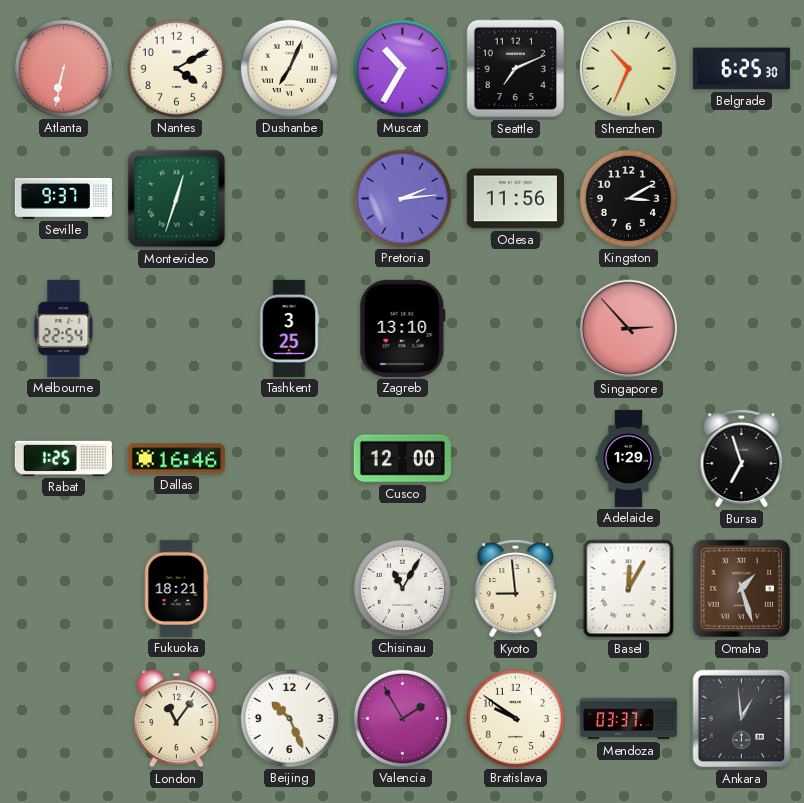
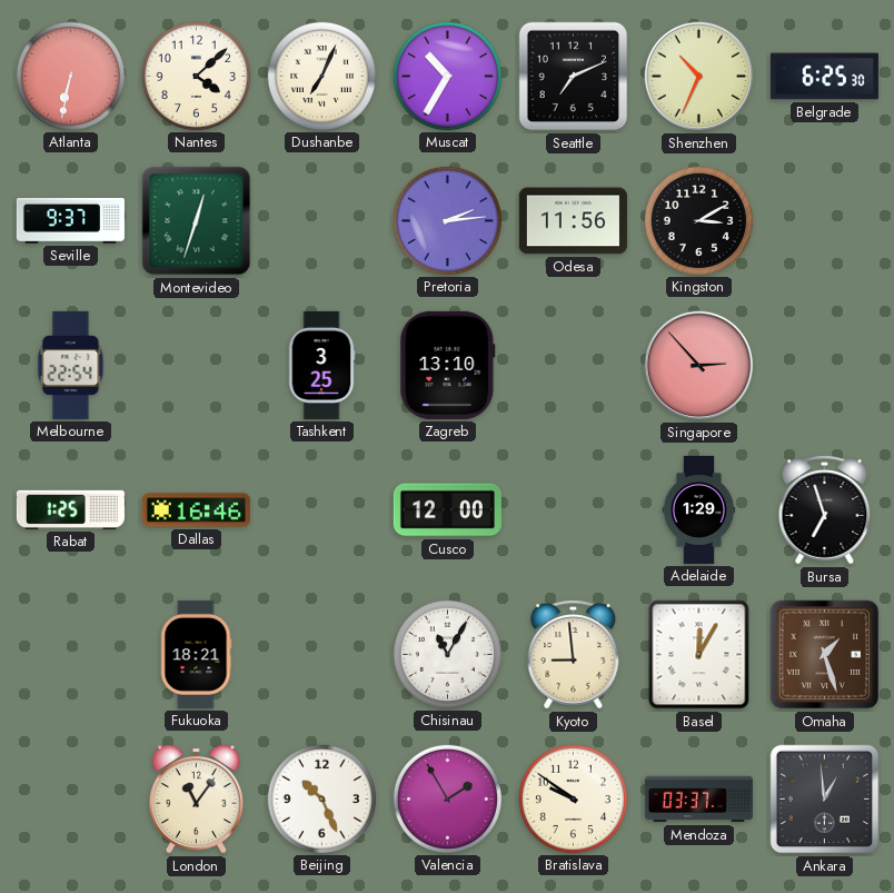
Nantes: 4:10 -> 4:08 (196, 76)
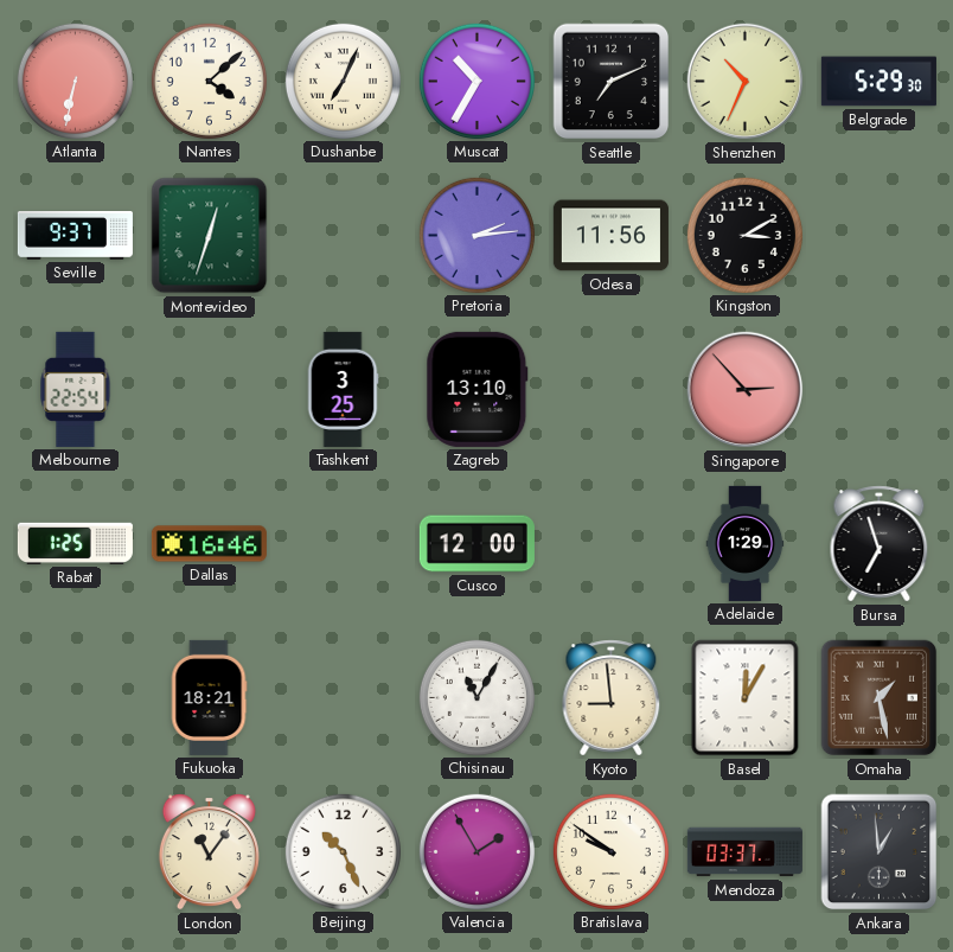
Belgrade: 6:25 -> 5:29 (878, 82)
Omaha: 1:27 -> 1:28 (880, 698)
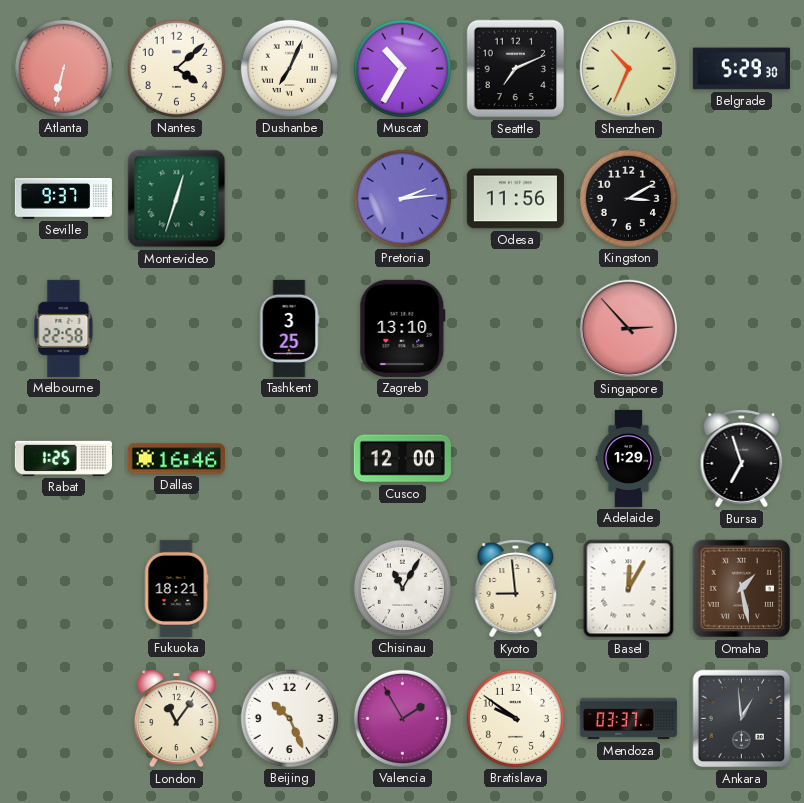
Melbourne: 22:54 -> 22:58 (64, 328)
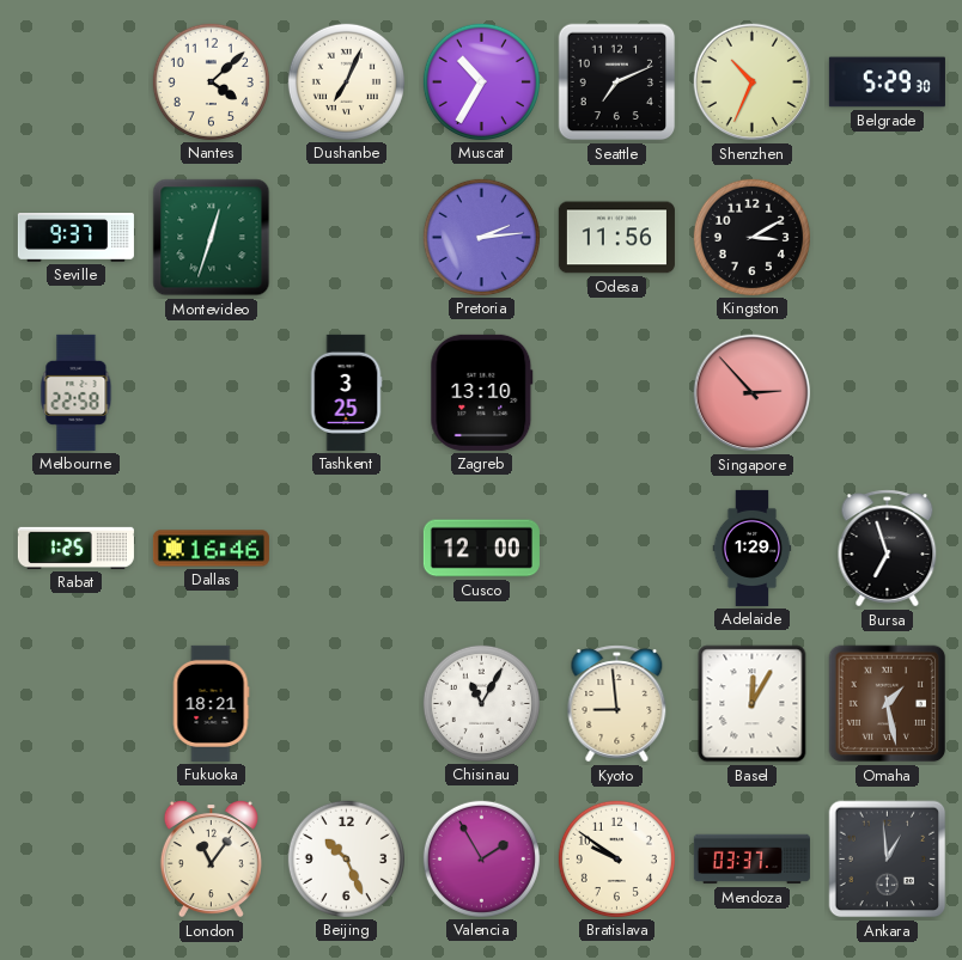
Atlanta: 6:32 -> none (63, 68)
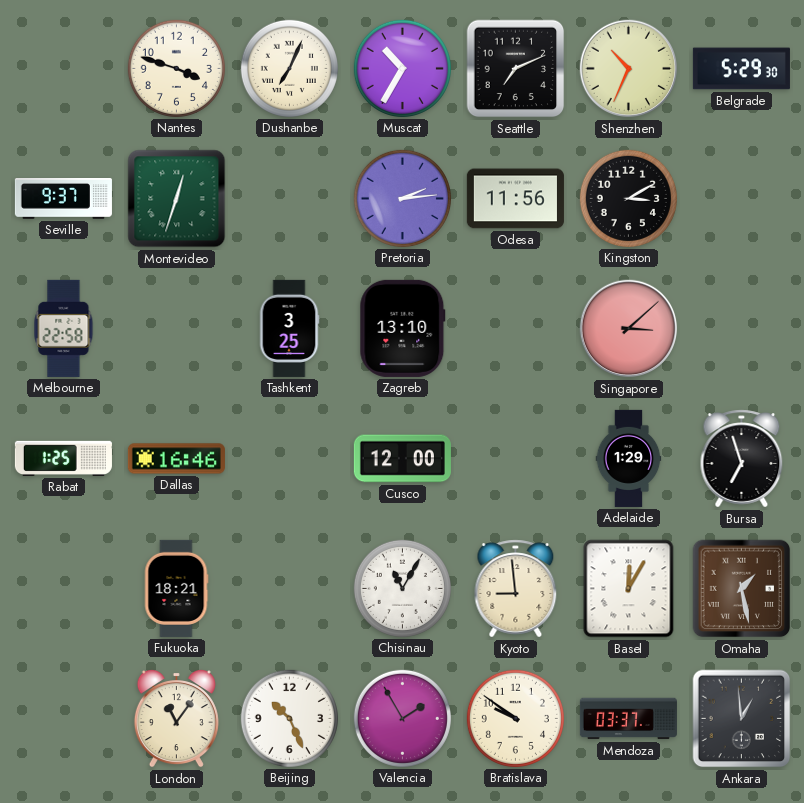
Nantes: 4:08 -> 3:48 (176, 68)
Singapore: 2:53 -> 3:08 (629, 329)
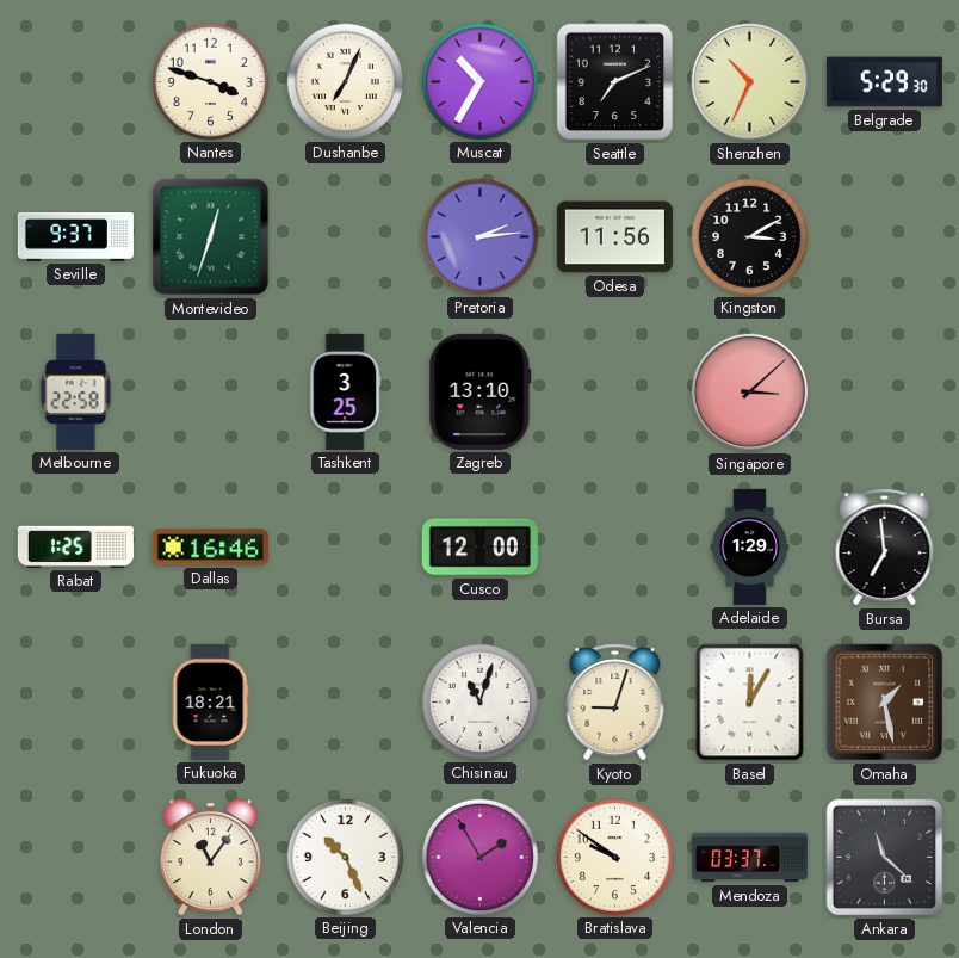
Bursa: 6:57 -> 6:59 (885, 548)
Chisinau: 11:05 -> 11:03 (480, 701)
Kyoto: 8:59 -> 9:03 (615, 703)
Ankara: 12:59 -> 11:22 (885, 858)
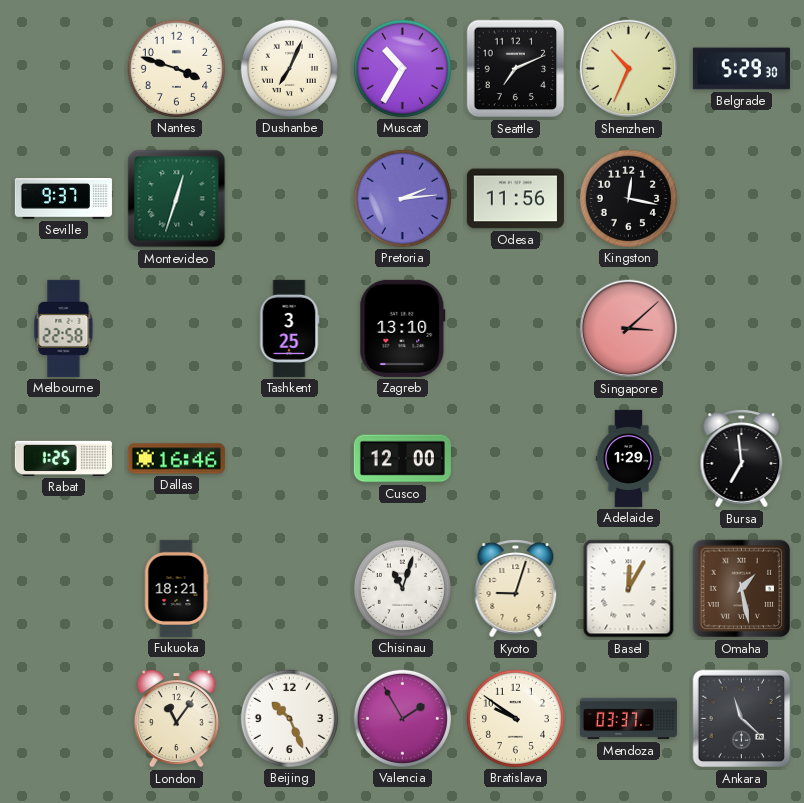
Kingston: 3:10 -> 12:17 (628, 198)
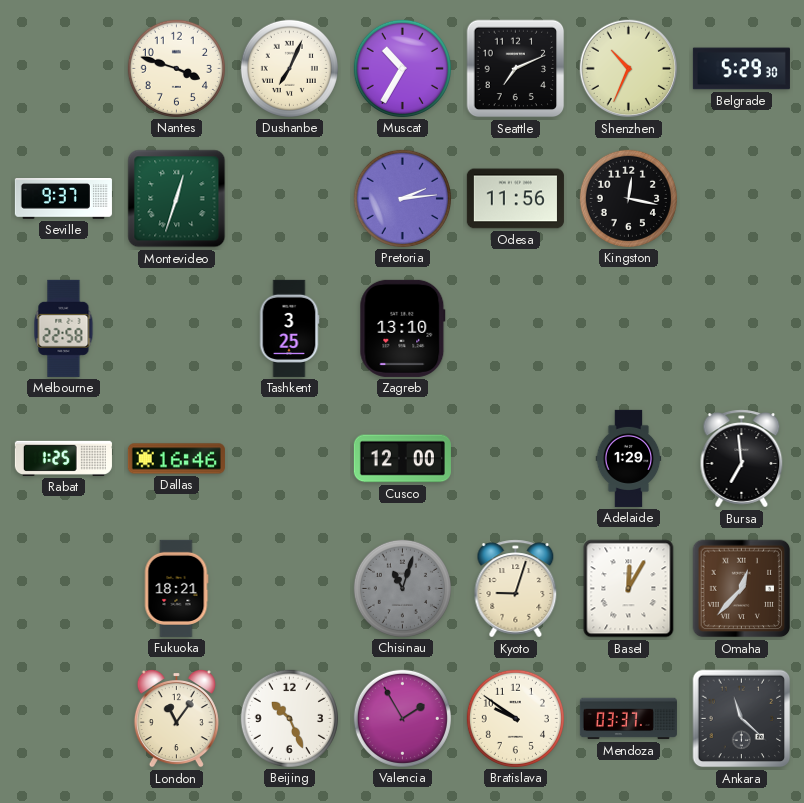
Singapore: 3:08 -> none (629, 329)
Chisinau dial: white -> grey (402, 588)
Omaha: 1:28 -> 12:37 (742, 589)
